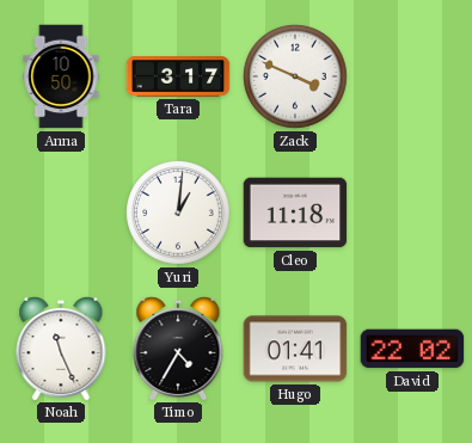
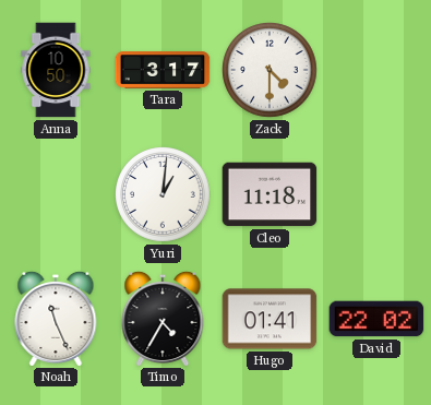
Zack: 3:49 -> 4:30 (270, 70)
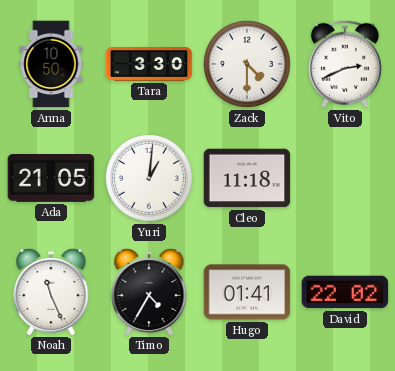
Tara: 3:17 -> 3:30 (149, 64)
Vito: none -> 2:41 (345, 64)
Ada: none -> 21:05 (51, 179)
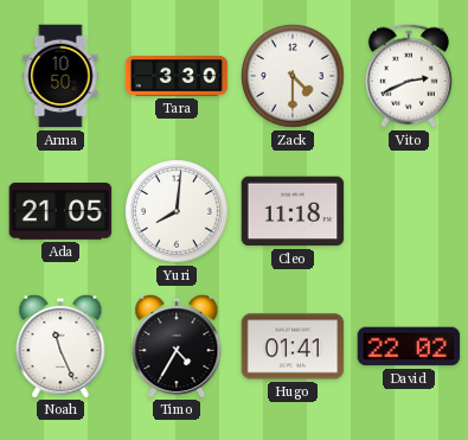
Yuri: 1:01 -> 8:01 (177, 211)
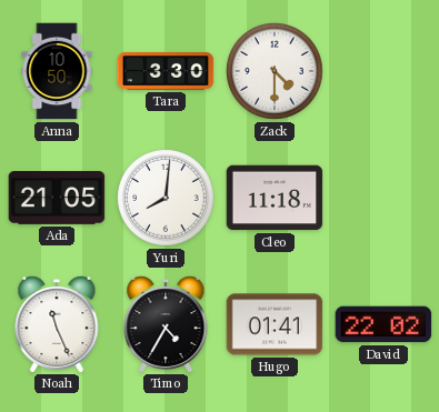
Vito: 2:41 -> none (409, 76)
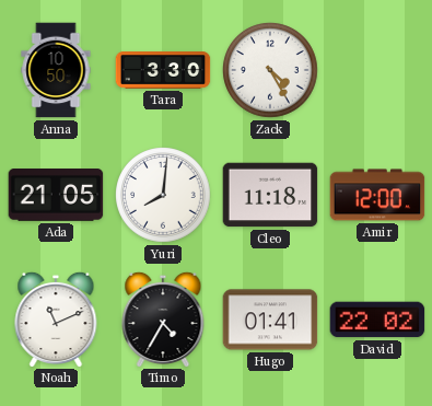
Zack: 4:30 -> 4:25 (270, 70)
Amir: none -> 12:00 (377, 195)
Noah: 11:26 -> 11:11 (56, 318)
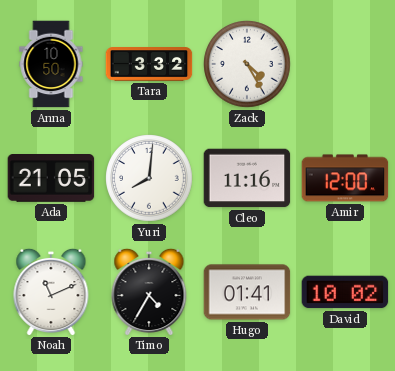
Tara: 3:30 -> 3:32 (149, 64)
Cleo: 11:18 -> 11:16 (247, 178)
David: 22:02 -> 10:02 (345, 292)
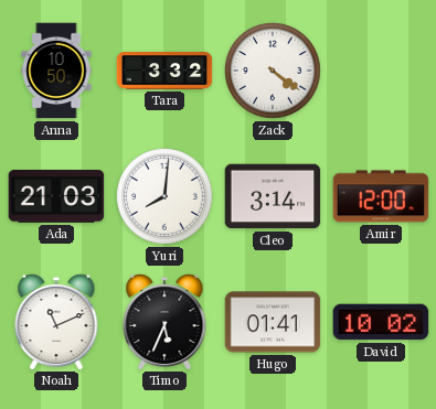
Zack: 4:25 -> 4:21 (273, 71)
Ada: 21:05 -> 21:03 (56, 197)
Cleo: 11:16 -> 3:14 (273, 196)
Timo: 4:35 -> 5:34 (164, 321)
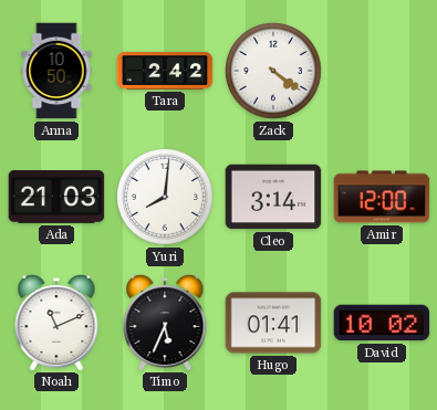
Tara: 3:32 -> 2:42 (165, 71)
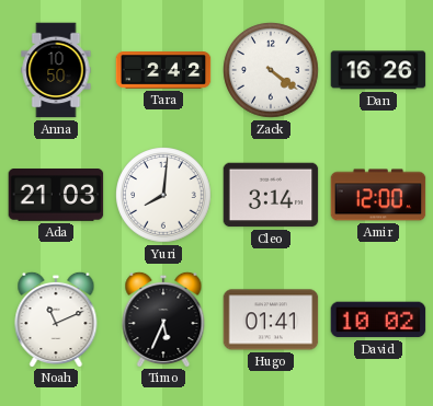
Dan: none -> 16:26 (378, 70)
